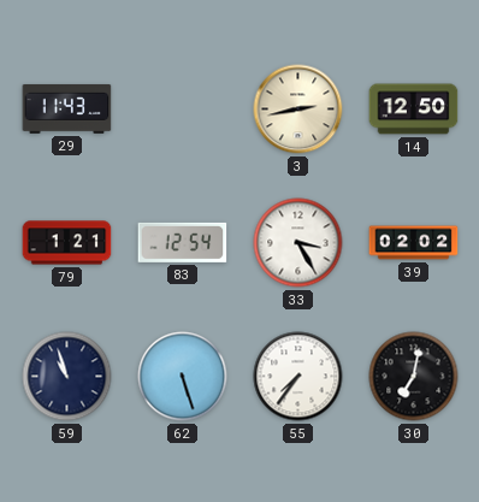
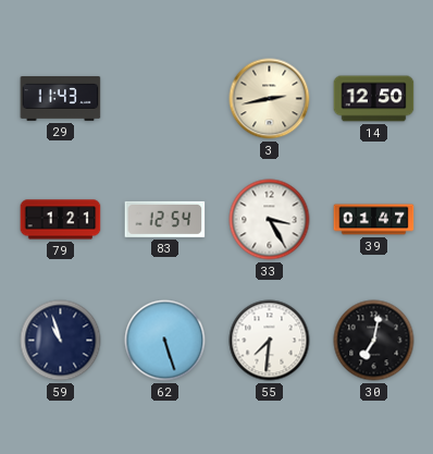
39: 02:02 -> 01:47 (374, 220)
55: 7:36 -> 7:31 (270, 341)
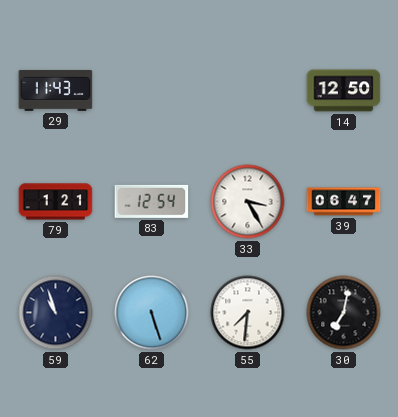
3: 2:43 -> none (270, 99)
39: 01:47 -> 06:47 (344, 202)
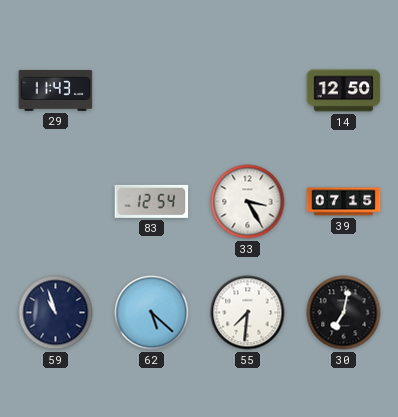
79: 1:21 -> none (56, 202)
39: 06:47 -> 07:15 (344, 202)
62: 5:27 -> 5:22 (152, 313)
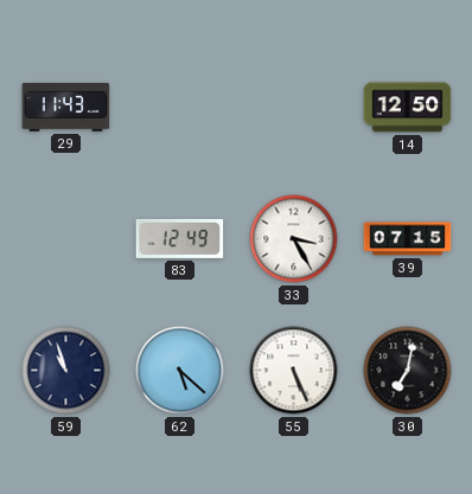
83: 12:54 -> 12:49 (180, 238)
55: 7:31 -> 5:26 (294, 371)
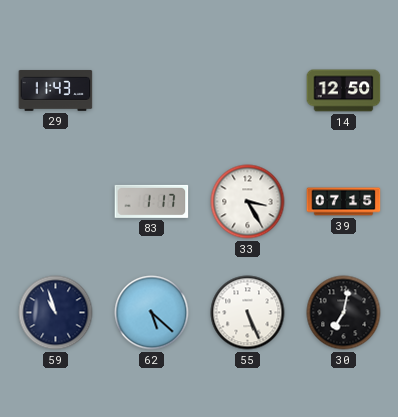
83: 12:49 -> 1:17 (152, 201)
